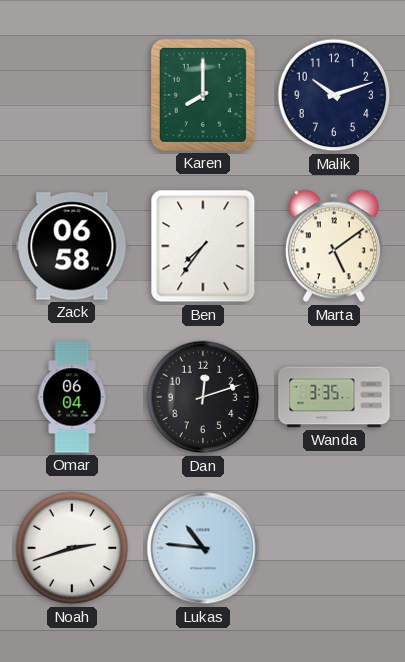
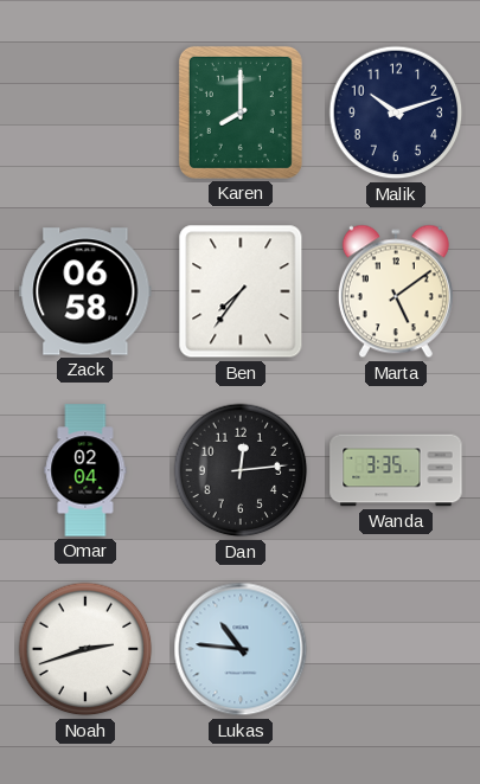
Omar: 06:04 -> 02:04 (85, 470)
Dan: 12:12 -> 12:14 (241, 470)
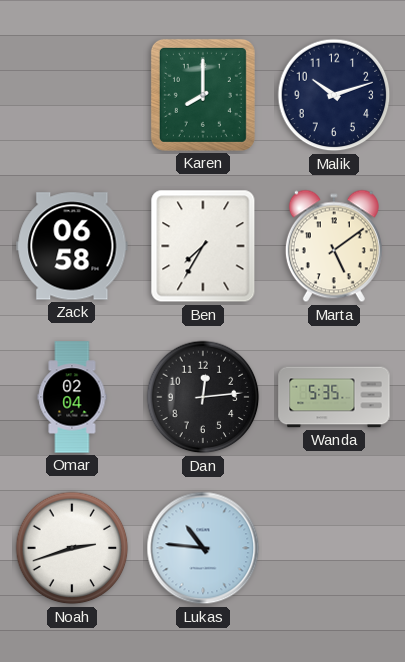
Ben: 7:36 -> 7:35 (203, 246)
Wanda: 3:35 -> 5:35 (334, 397)
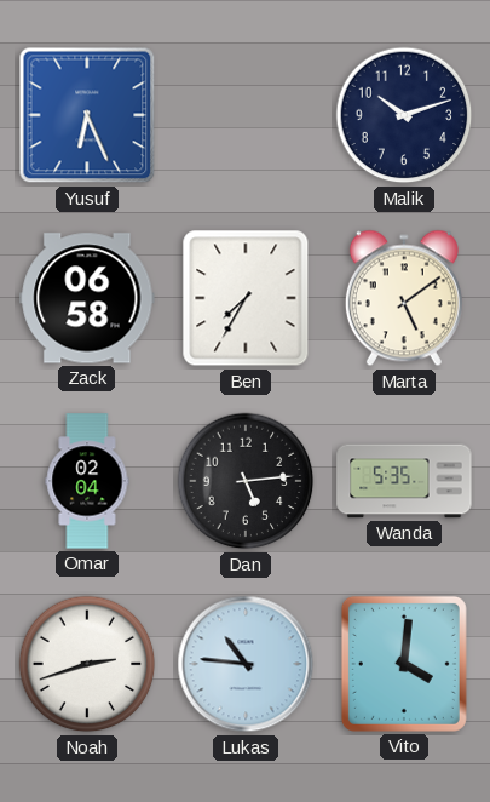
Yusuf: none -> 6:26 (87, 115)
Karen: 8:00 -> none (203, 95)
Dan: 12:14 -> 5:14 (246, 481)
Vito: none -> 4:01 (404, 664)
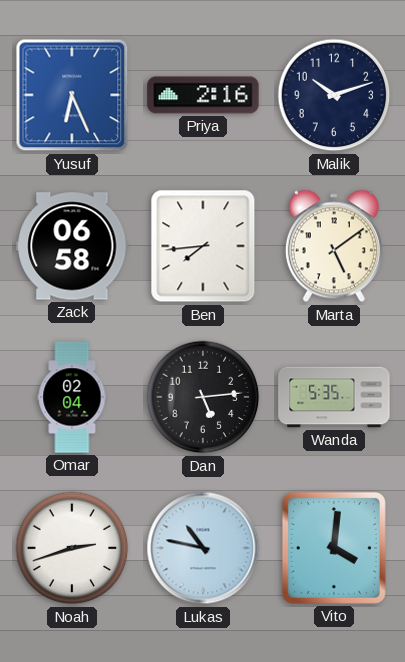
Priya: none -> 2:16 (203, 95)
Ben: 7:35 -> 7:44 (203, 246)
Lukas: 10:46 -> 10:47 (203, 548)
